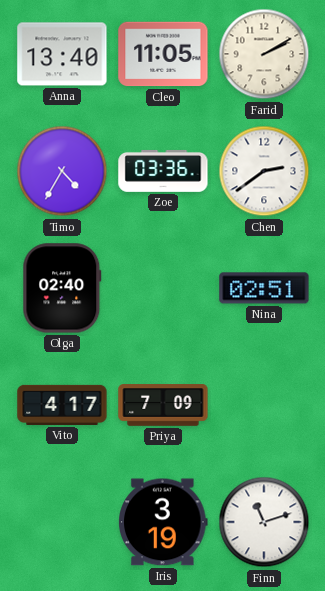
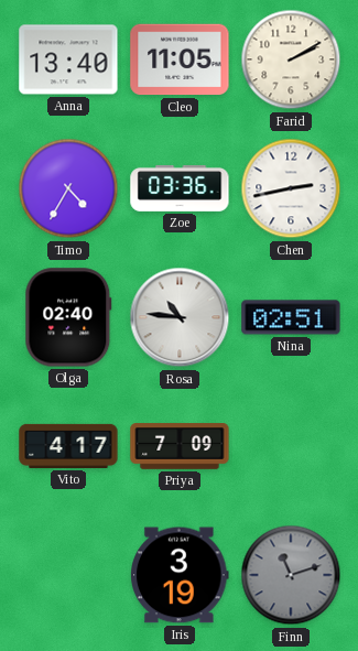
Chen: 2:39 -> 2:43 (291, 188)
Rosa: none -> 10:46 (180, 317)
Finn dial: white -> grey (291, 575)
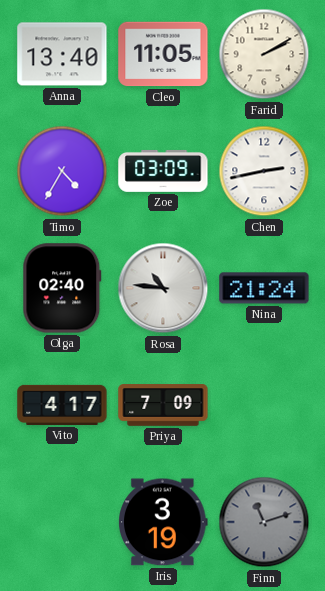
Zoe: 03:36 -> 03:09 (163, 171)
Nina: 02:51 -> 21:24 (264, 288)
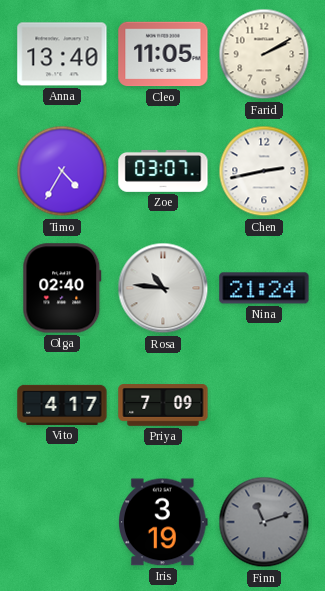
Zoe: 03:09 -> 03:07 (163, 171)
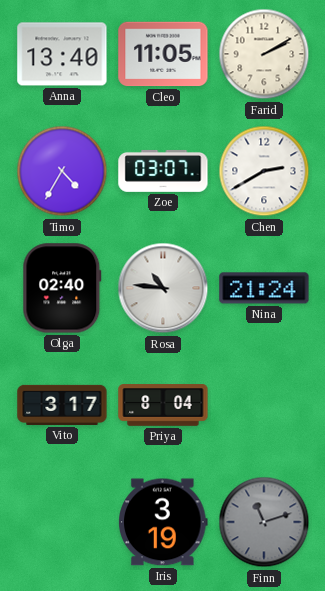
Chen: 2:43 -> 2:40 (264, 171)
Vito: 4:17 -> 3:17 (62, 405)
Priya: 7:09 -> 8:04 (163, 405)
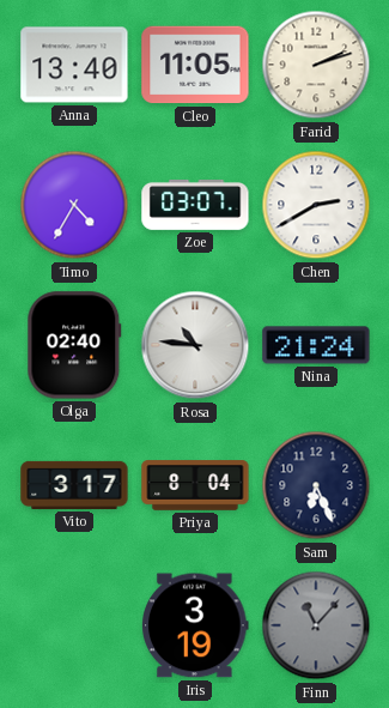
Farid: 2:10 -> 2:12 (316, 65)
Sam: none -> 6:26 (316, 485)
Finn: 11:12 -> 11:07 (316, 625)
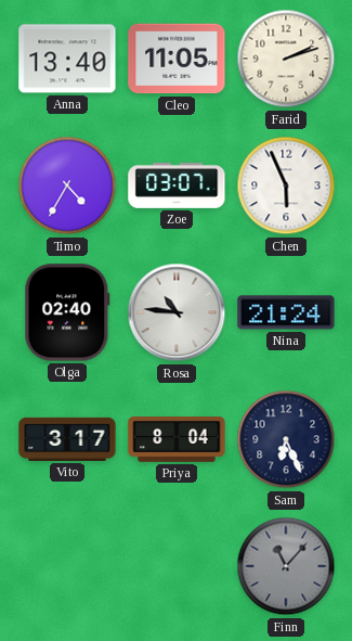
Chen: 2:40 -> 5:56 (286, 185)
Iris: 3:19 -> none (195, 625)
